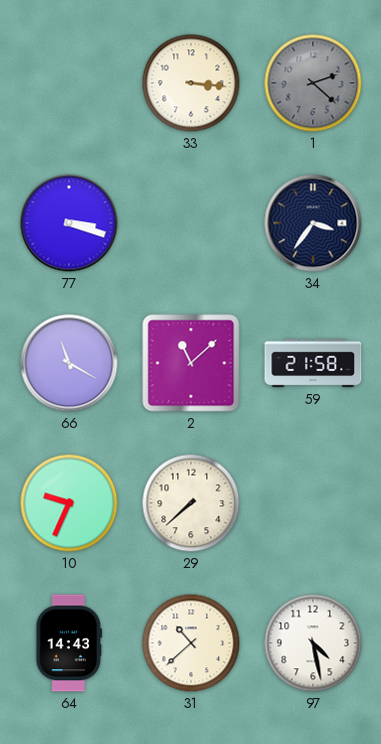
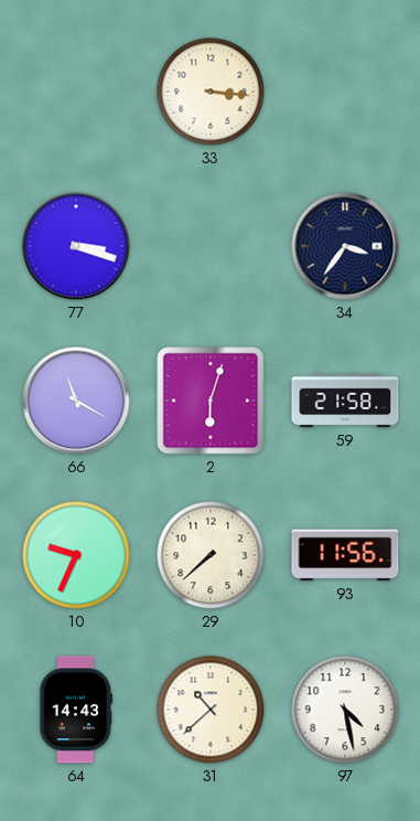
1: 2:22 -> none (313, 83)
2: 11:08 -> 6:03 (211, 401)
93: none -> 11:56 (345, 555)
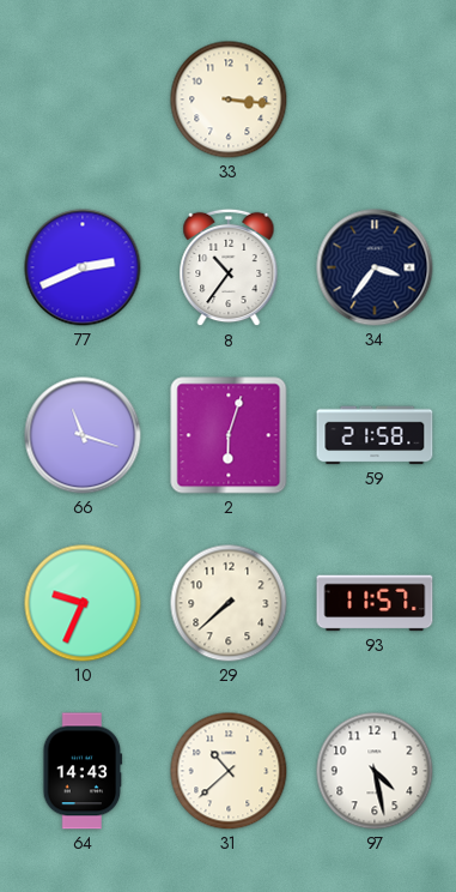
77: 3:18 -> 2:41 (83, 267)
8: none -> 10:36 (229, 267)
66: 11:20 -> 11:18 (83, 435)
93: 11:56 -> 11:57 (375, 603)
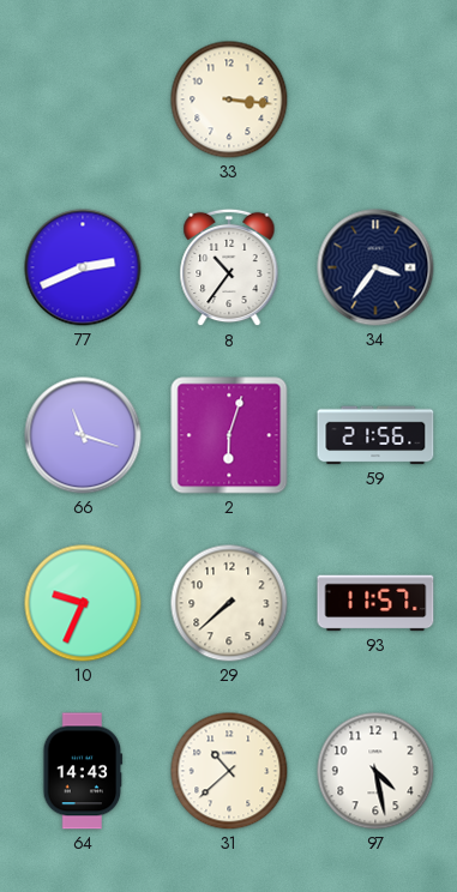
59: 21:58 -> 21:56 (375, 435)
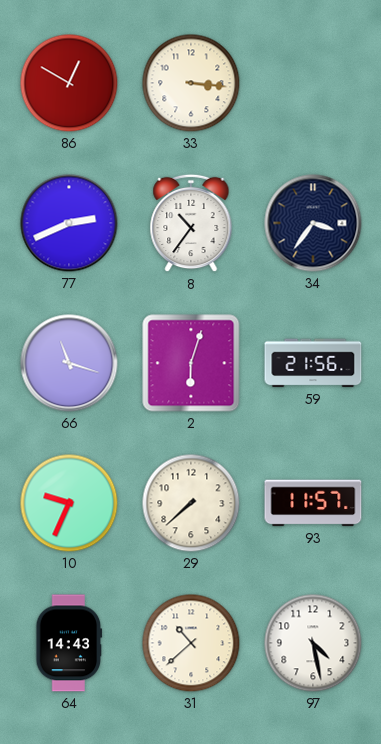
86: none -> 12:50 (69, 83)
